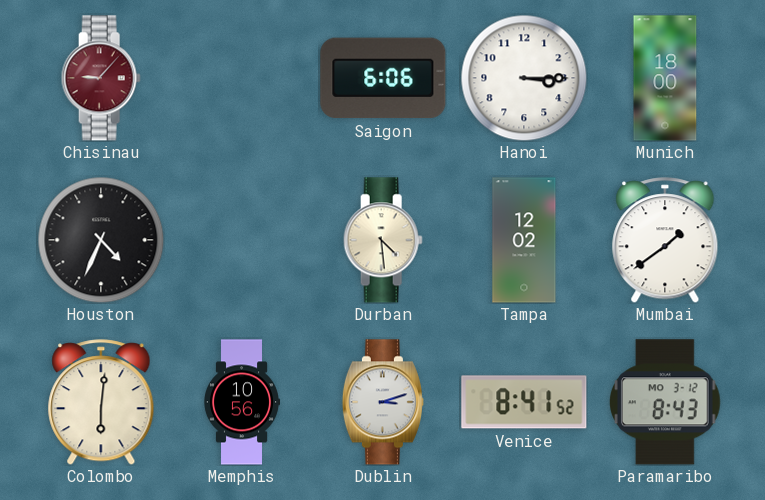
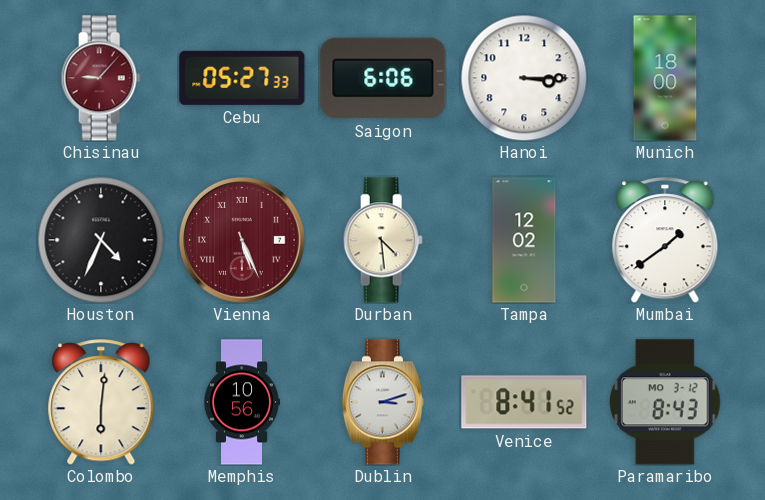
Cebu: none -> 05:27 (242, 78)
Vienna: none -> 5:26 (243, 241)
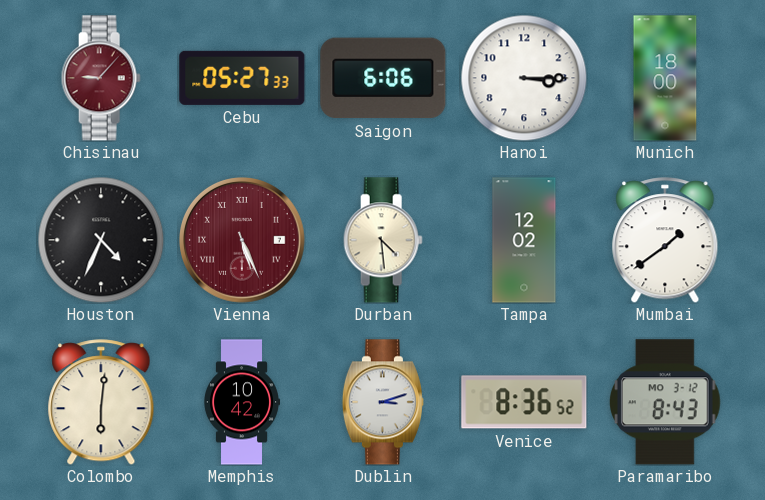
Memphis: 10:56 -> 10:42 (241, 402)
Venice: 8:41 -> 8:36 (524, 402)
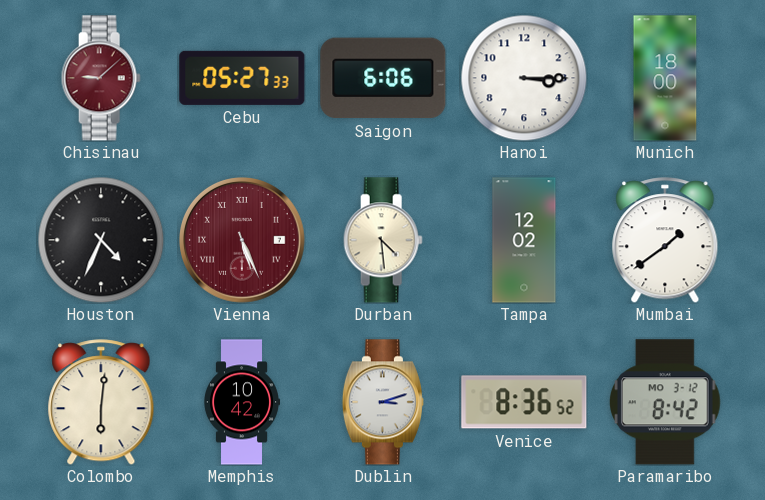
Chisinau: 9:07 -> 9:08 (101, 78)
Paramaribo: 8:43 -> 8:42 (665, 402)
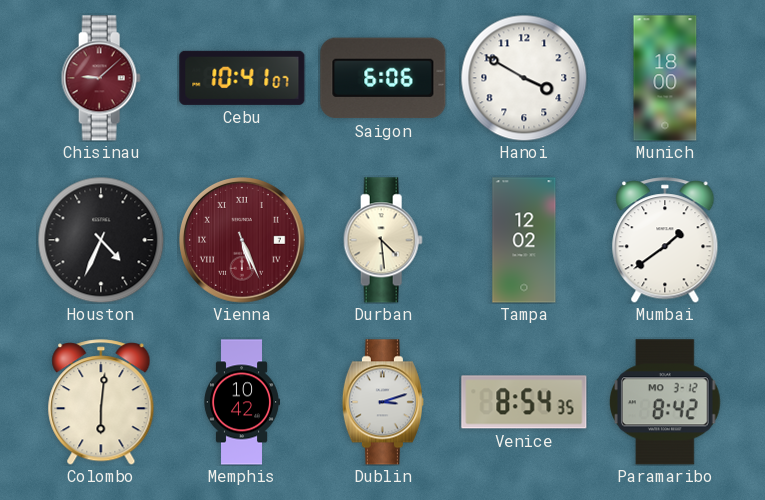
Cebu: 05:27 -> 10:41 (242, 78)
Hanoi: 3:15 -> 3:50 (524, 78)
Venice: 8:36 -> 8:54 (524, 402)
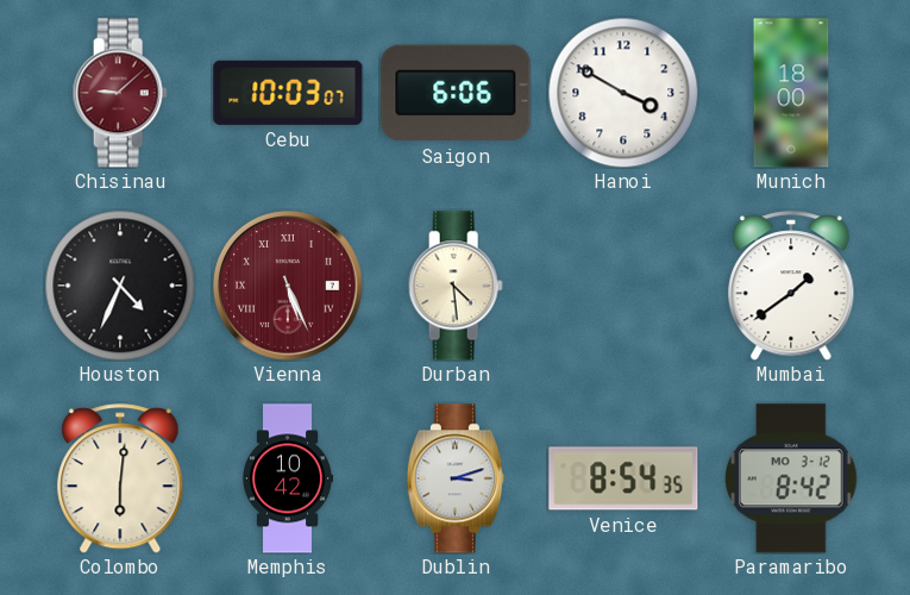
Cebu: 10:41 -> 10:03 (288, 93)
Tampa: 12:02 -> none (524, 240)
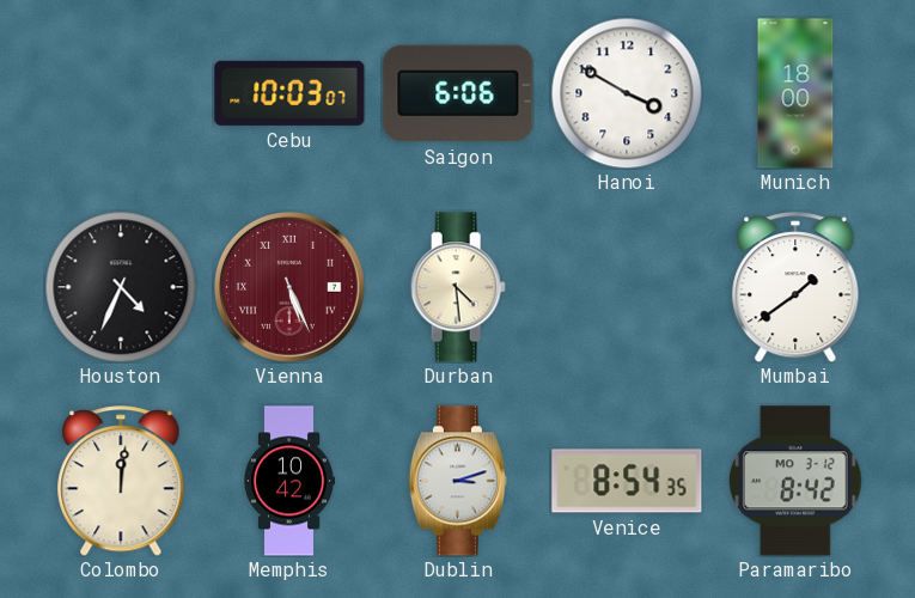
Chisinau: 9:08 -> none (120, 93)
Colombo: 6:01 -> 12:01 (121, 481)
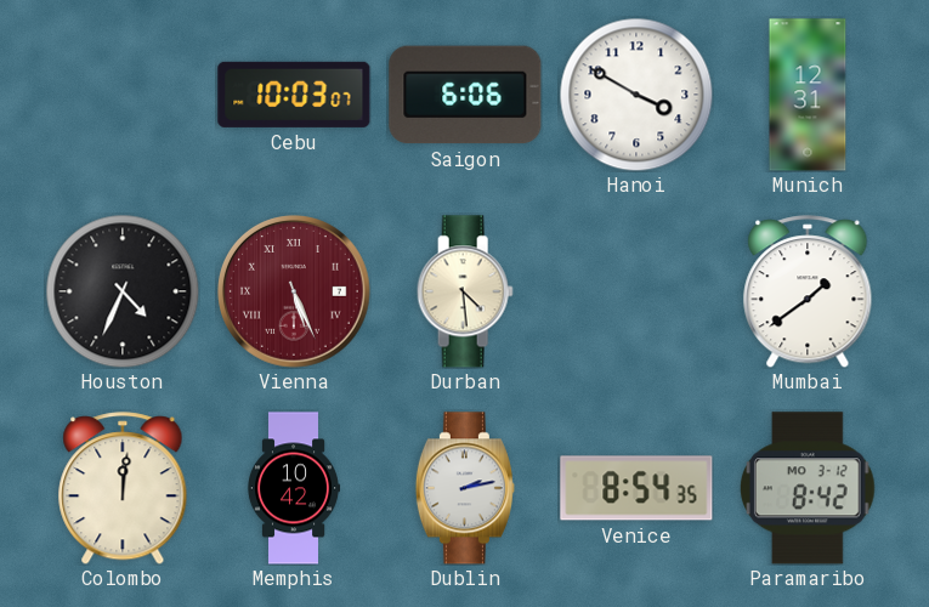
Munich: 18:00 -> 12:31 (808, 95)
Dublin: 3:12 -> 2:13 (465, 488)
